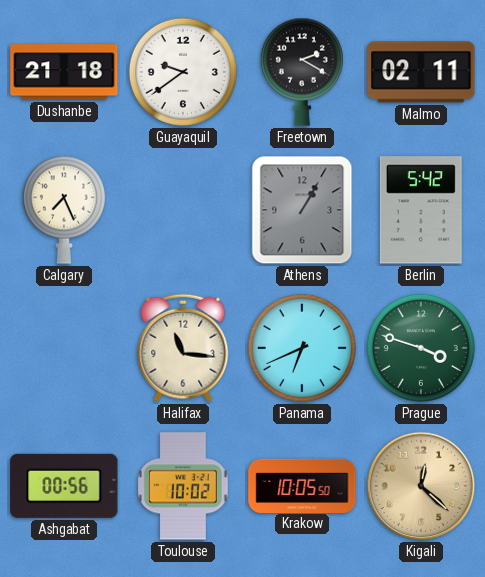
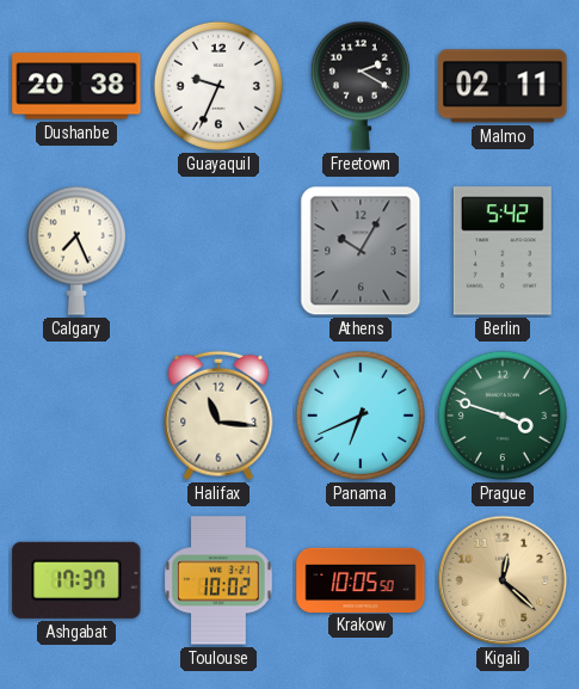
Dushanbe: 21:18 -> 20:38 (76, 86)
Guayaquil: 9:39 -> 9:34 (218, 86)
Athens: 1:05 -> 10:05 (361, 251)
Ashgabat: 00:56 -> 17:37 (76, 580)
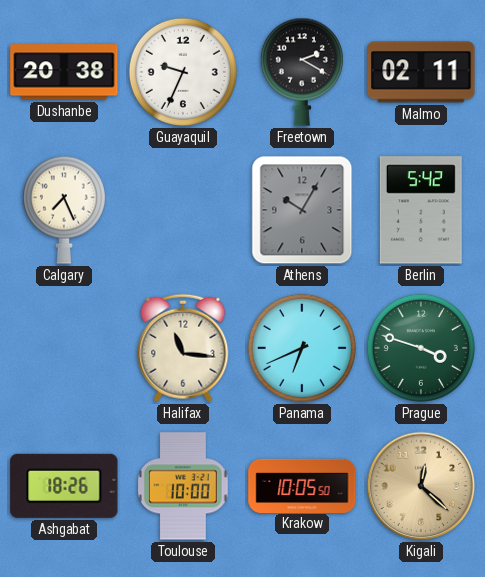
Ashgabat: 17:37 -> 18:26 (64, 486)
Toulouse: 10:02 -> 10:00 (184, 486)
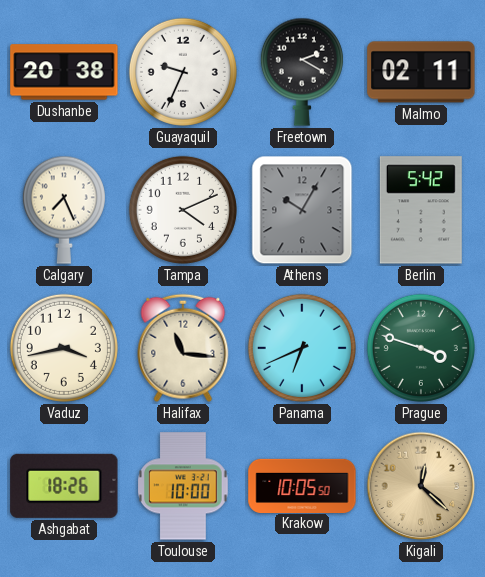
Tampa: none -> 4:11 (183, 210)
Vaduz: none -> 3:43 (64, 348)
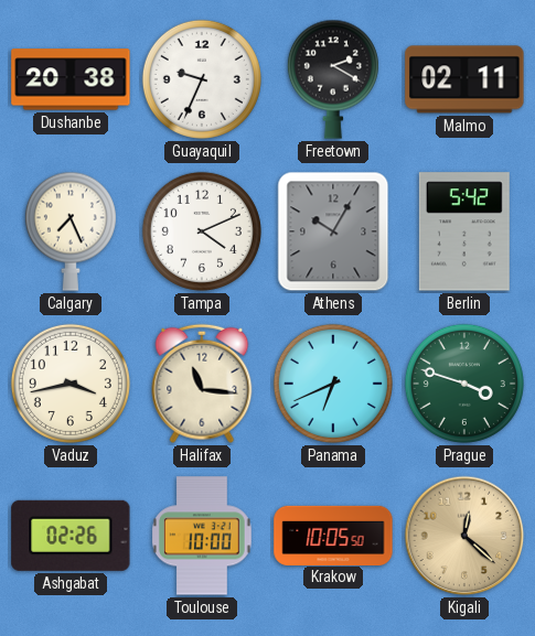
Ashgabat: 18:26 -> 02:26 (71, 536)
